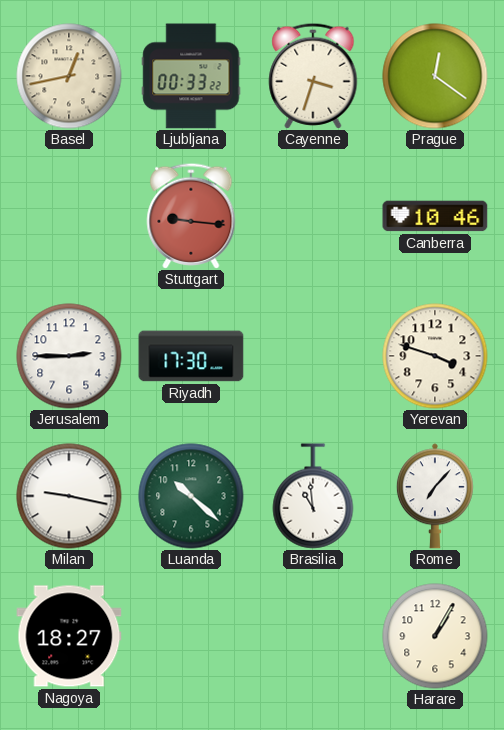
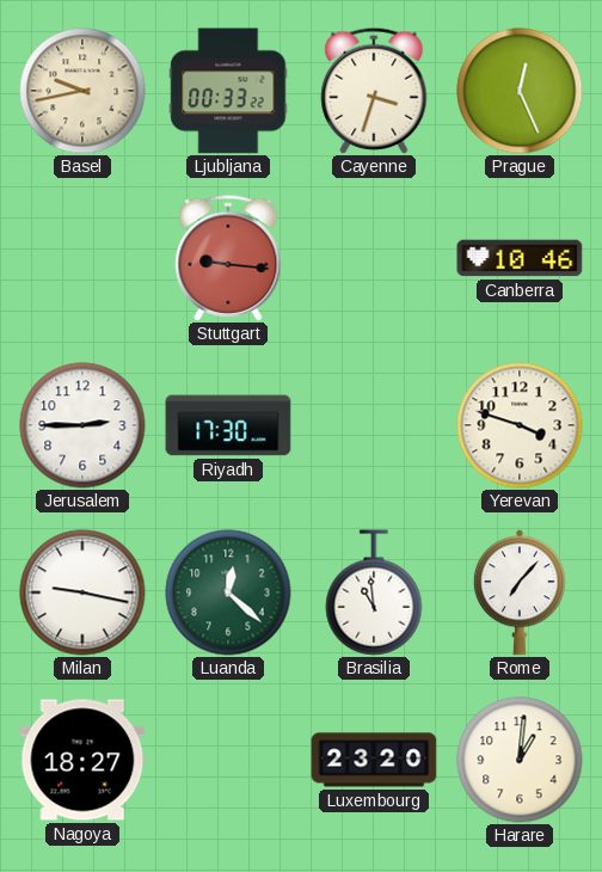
Basel: 12:43 -> 9:43 (82, 91)
Prague: 12:21 -> 12:26 (520, 91)
Luanda: 10:22 -> 12:22 (228, 592)
Luxembourg: none -> 23:20 (374, 760)
Harare: 1:05 -> 1:01 (520, 760)
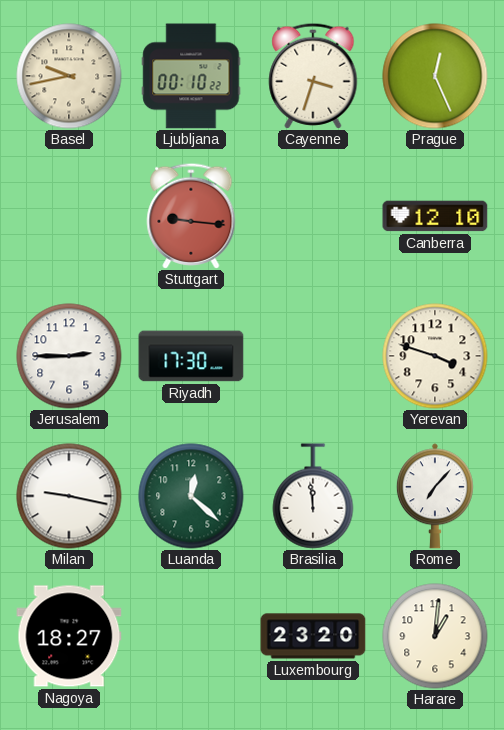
Ljubljana: 00:33 -> 00:10 (191, 76)
Canberra: 10:46 -> 12:10 (435, 216)
Brasilia: 10:59 -> 11:59 (313, 496)
